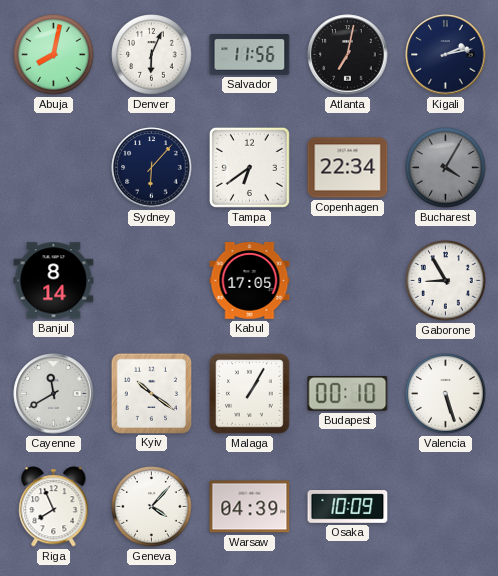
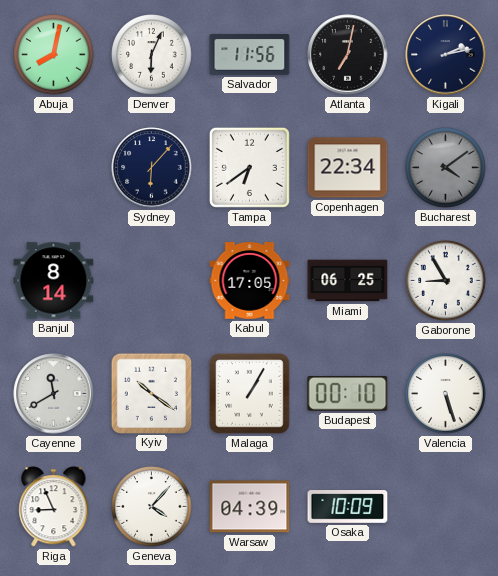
Bucharest: 4:05 -> 4:09 (446, 168)
Miami: none -> 06:25 (348, 281)
Riga: 7:56 -> 8:56 (54, 507)
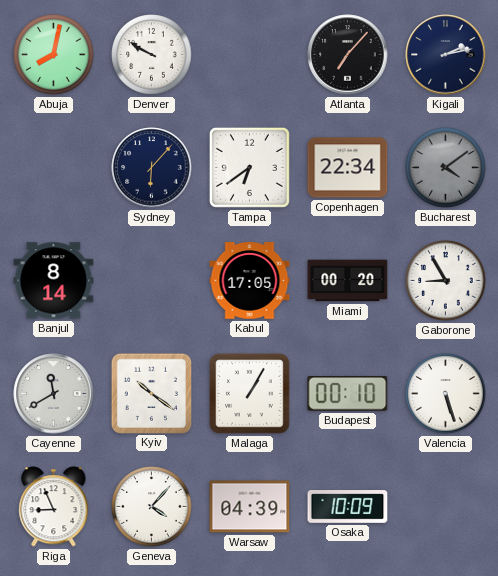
Denver: 6:04 -> 9:50 (152, 55)
Salvador: 11:56 -> none (250, 55)
Atlanta: 7:02 -> 7:07 (348, 55)
Miami: 06:25 -> 00:20 (348, 281)
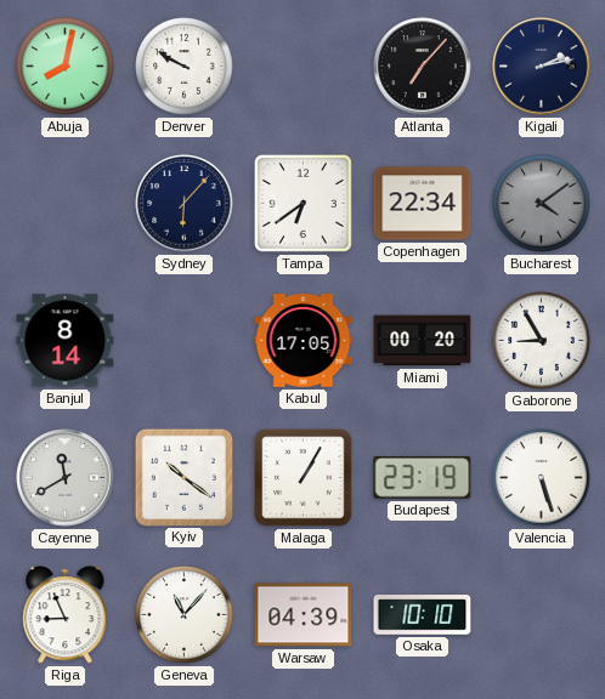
Budapest: 00:10 -> 23:19 (423, 478)
Geneva: 4:07 -> 11:07 (185, 615)
Osaka: 10:09 -> 10:10 (423, 615)
